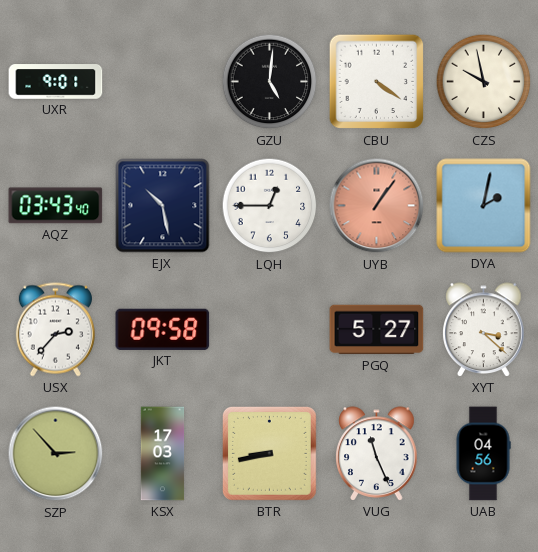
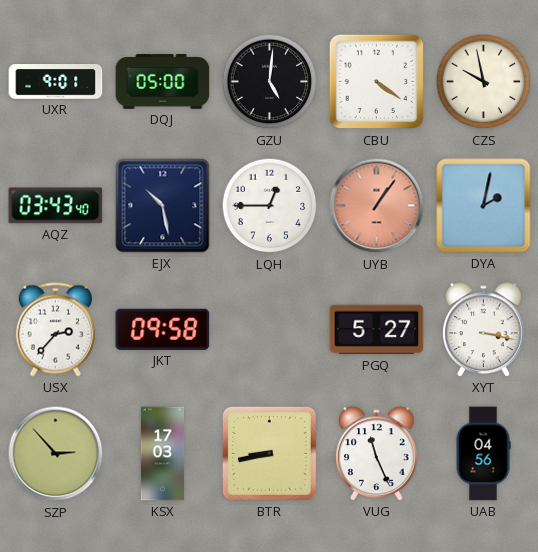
DQJ: none -> 05:00 (163, 82)
XYT: 3:22 -> 3:17 (484, 330)
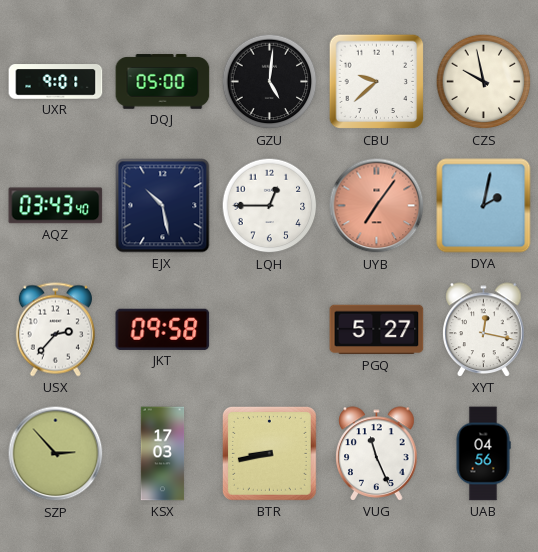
CBU: 4:21 -> 9:38 (377, 82)
UYB: 1:06 -> 7:06 (377, 206)
XYT: 3:17 -> 12:17 (484, 330)
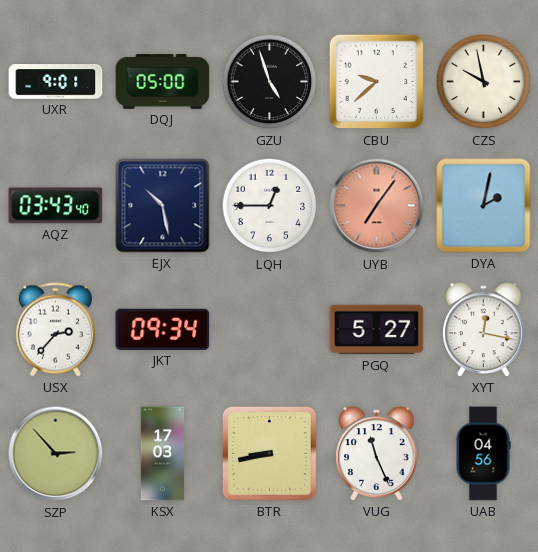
GZU: 5:01 -> 4:57 (270, 82)
JKT: 09:58 -> 09:34 (163, 329)
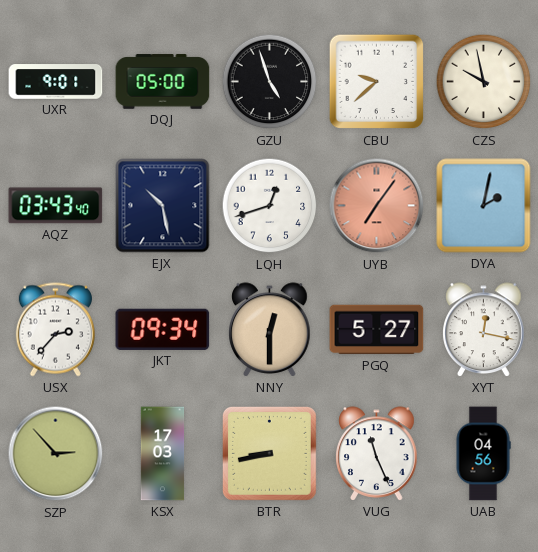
LQH: 12:45 -> 12:42 (270, 206)
NNY: none -> 12:30 (270, 330)
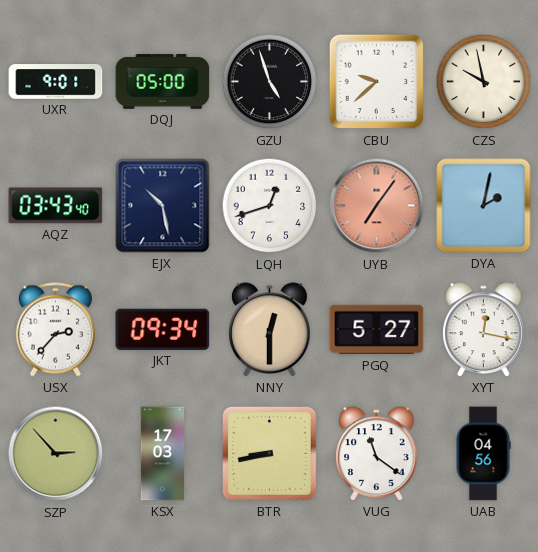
VUG: 11:26 -> 11:21 (377, 454)
